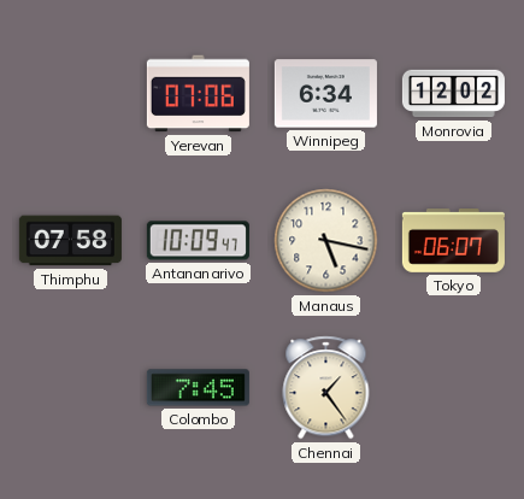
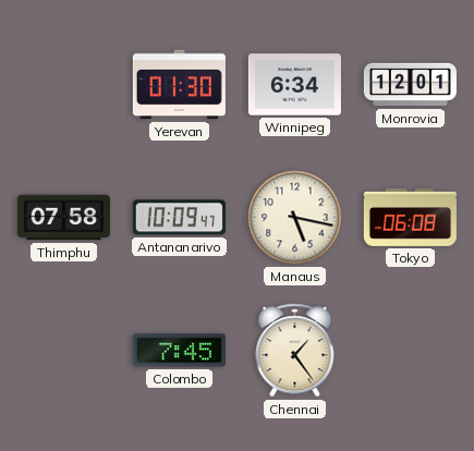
Yerevan: 07:06 -> 01:30 (179, 85)
Monrovia: 12:02 -> 12:01 (410, 85)
Tokyo: 06:07 -> 06:08 (410, 218)
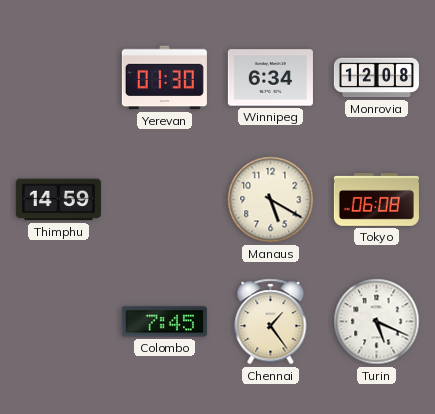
Monrovia: 12:01 -> 12:08 (376, 78)
Thimphu: 07:58 -> 14:59 (58, 200)
Antananarivo: 10:09 -> none (179, 218)
Manaus: 5:17 -> 5:20 (271, 200)
Turin: none -> 5:19 (377, 322)
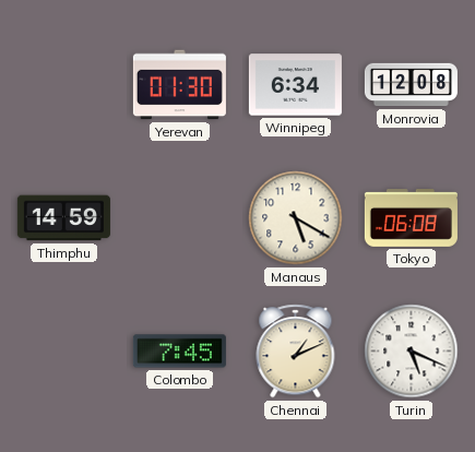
Chennai: 1:24 -> 1:11 (296, 352)
